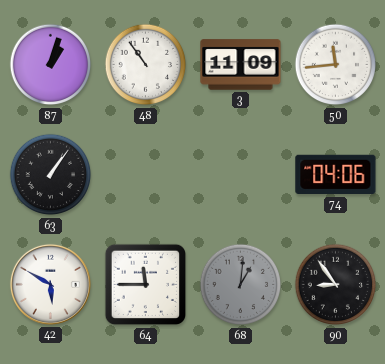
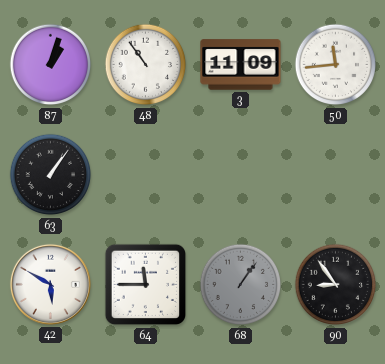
74: 04:06 -> none (336, 175)
68: 1:01 -> 1:06 (241, 285)
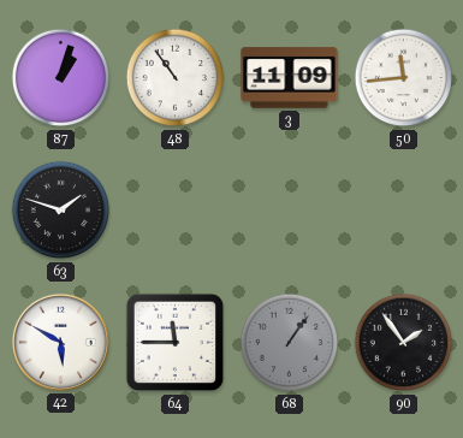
63: 1:06 -> 1:48 (61, 211)
90: 8:54 -> 1:54 (404, 343)
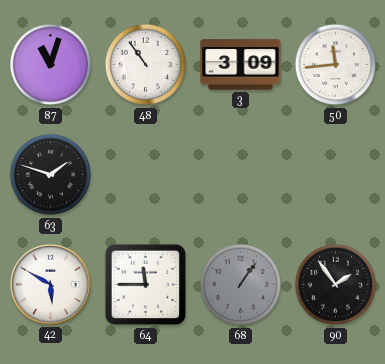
87: 1:03 -> 11:03 (51, 65)
3: 11:09 -> 3:09 (241, 65)
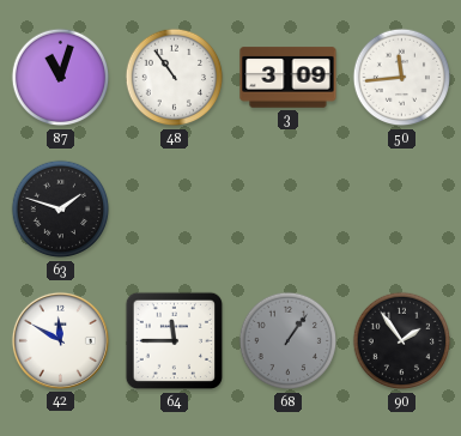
42: 5:50 -> 11:50 (60, 340)
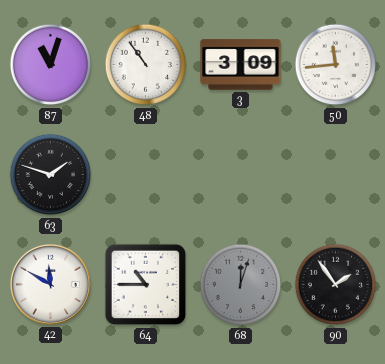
64: 11:45 -> 10:45 (146, 285)
68: 1:06 -> 12:03 (241, 285)
